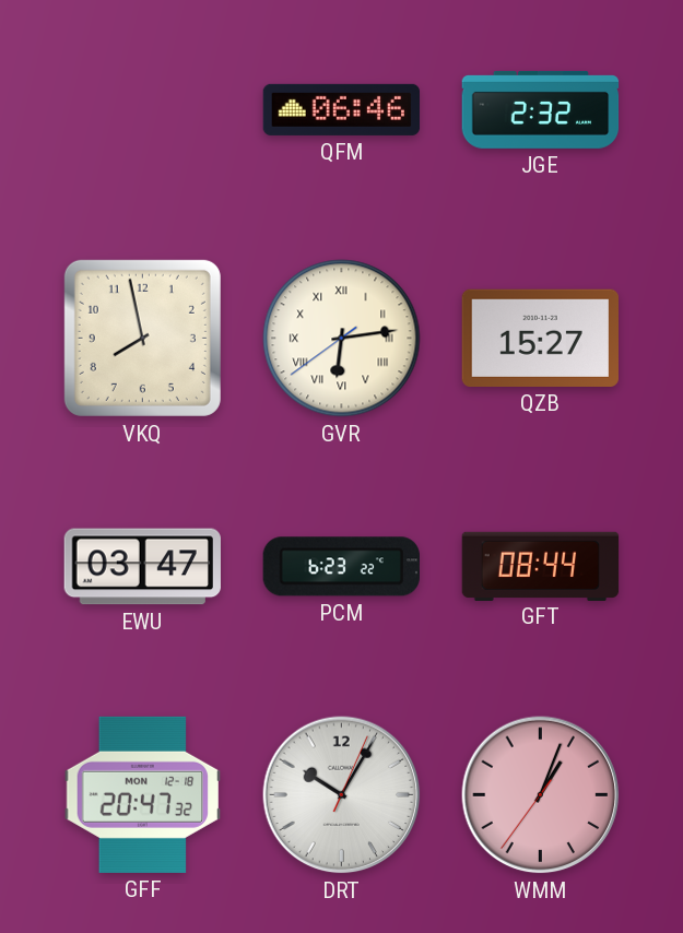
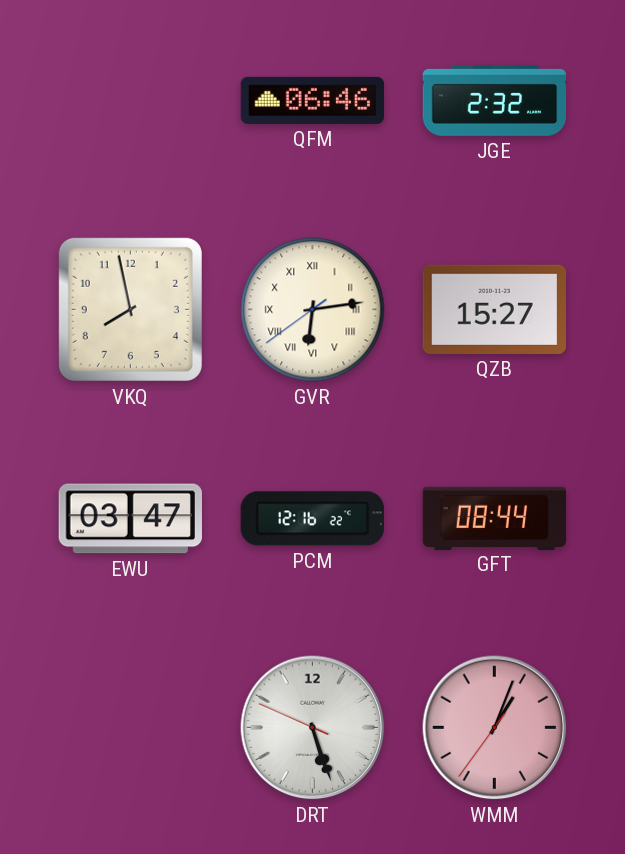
PCM: 6:23 -> 12:16 (312, 519)
GFF: 20:47 -> none (142, 794)
DRT: 10:05 -> 5:26 (313, 728)
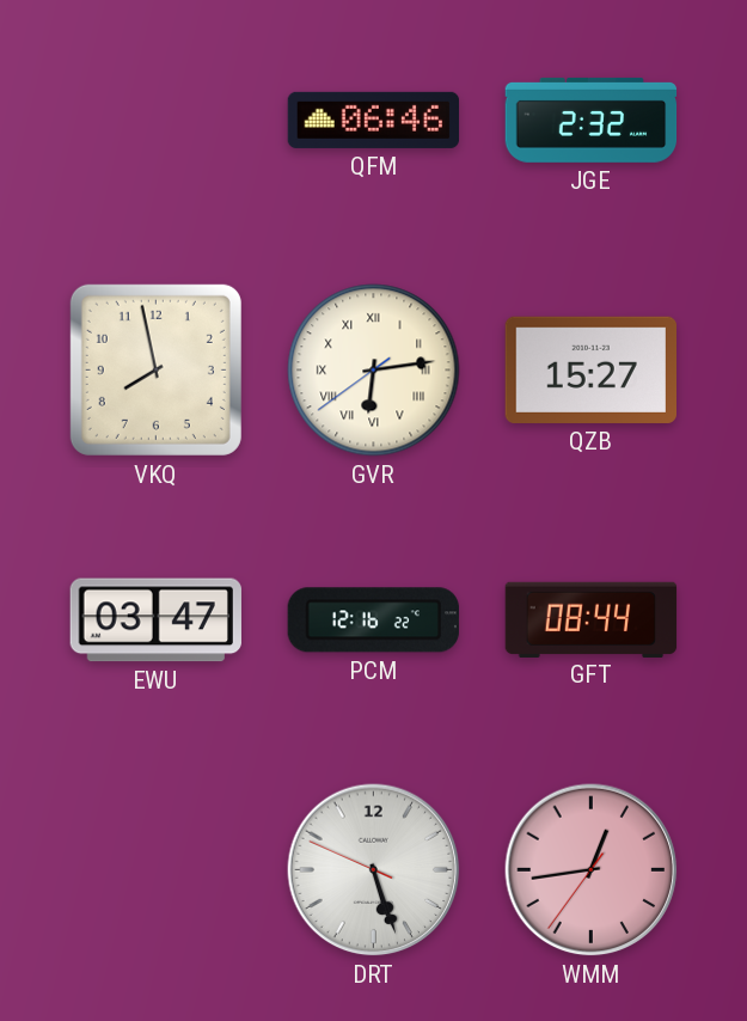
WMM: 1:03 -> 12:43 (592, 870)
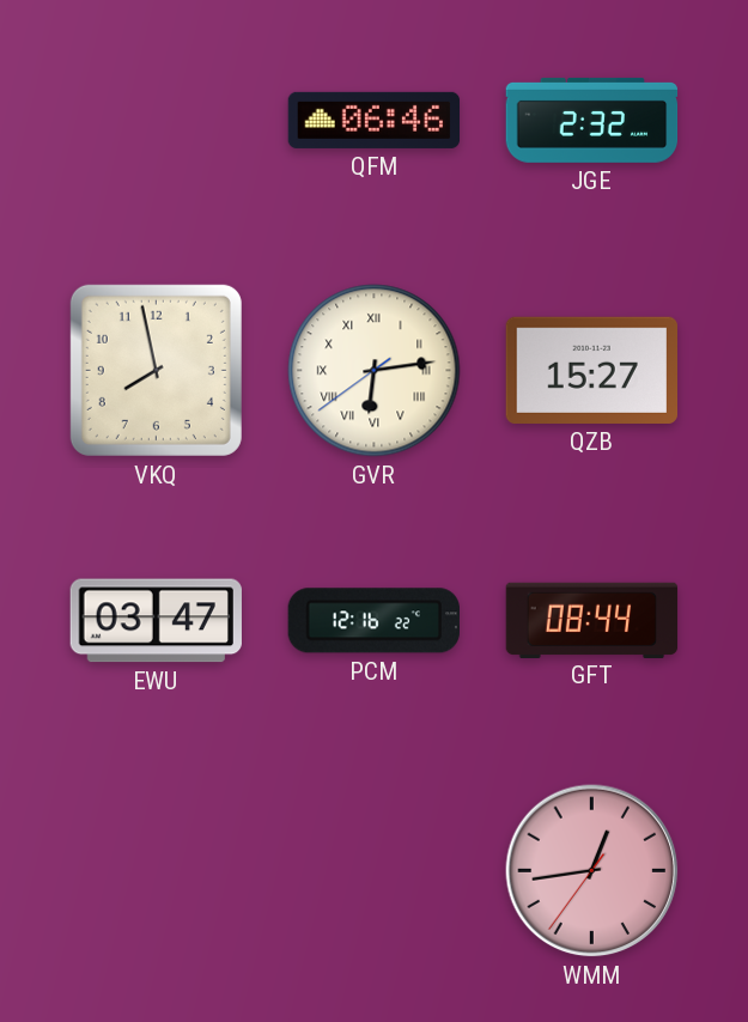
DRT: 5:26 -> none (374, 870)
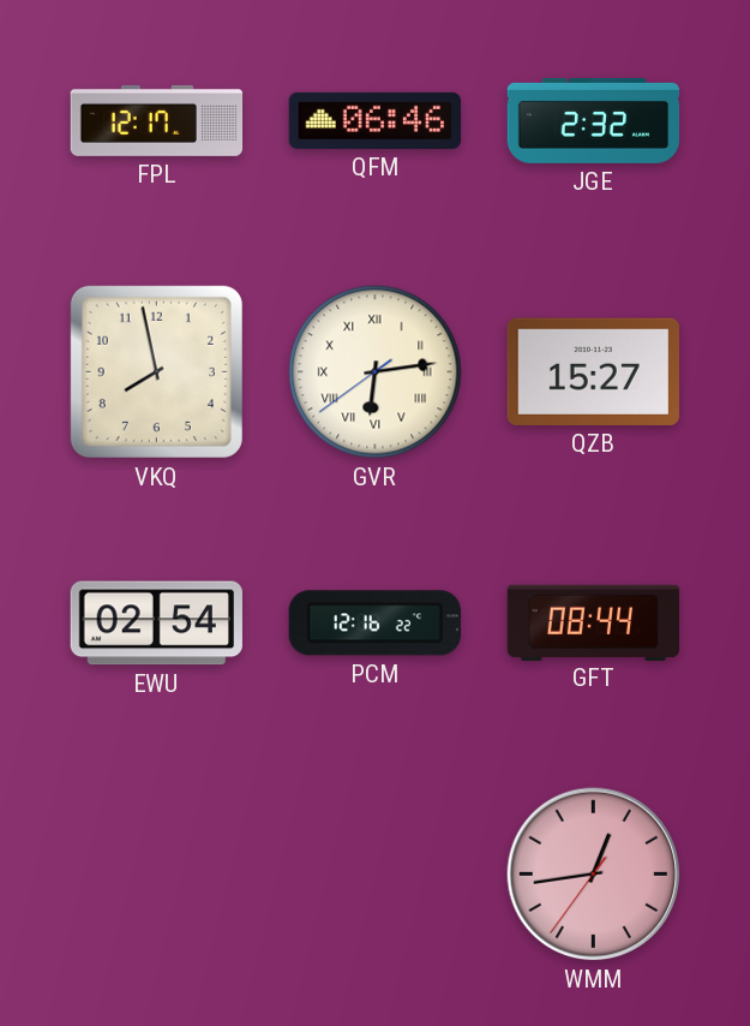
FPL: none -> 12:17 (157, 120)
EWU: 03:47 -> 02:54 (156, 624)
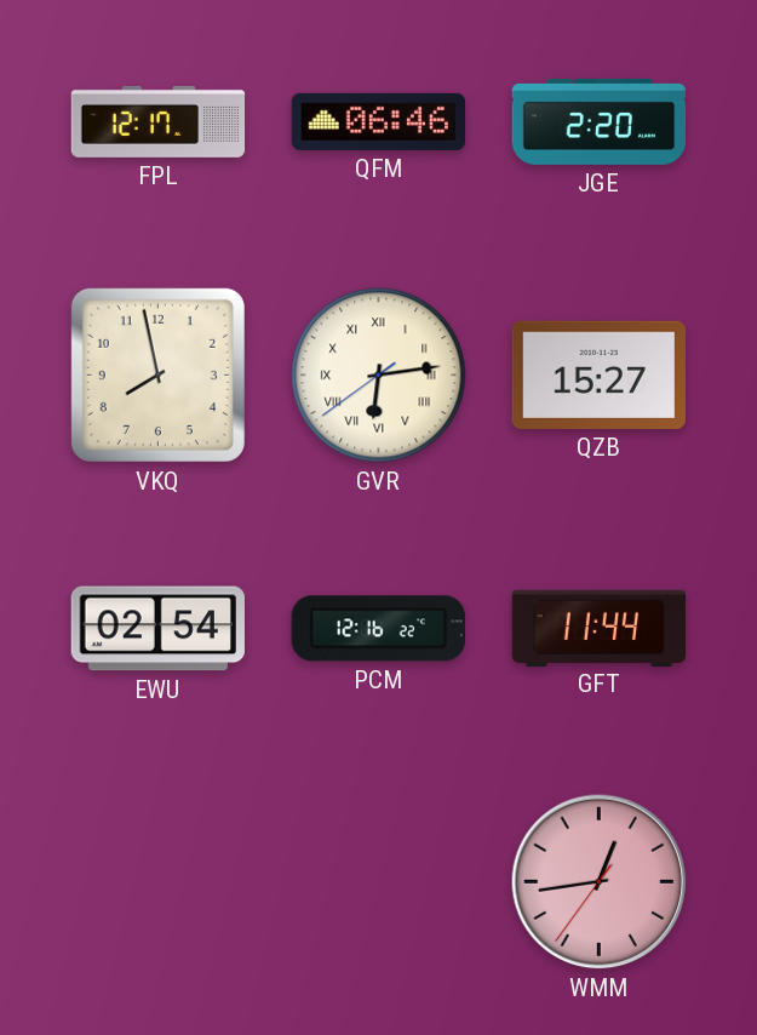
JGE: 2:32 -> 2:20 (600, 121)
GFT: 08:44 -> 11:44 (600, 628)
